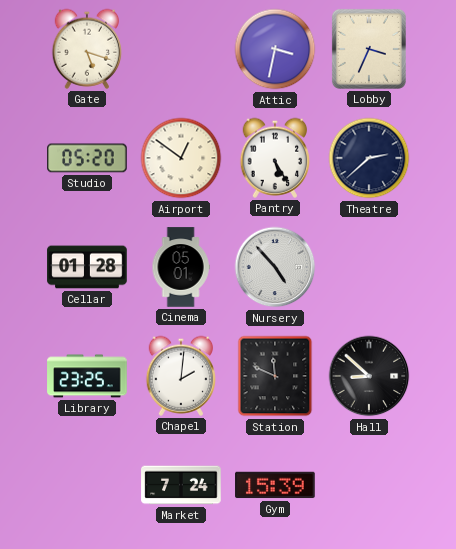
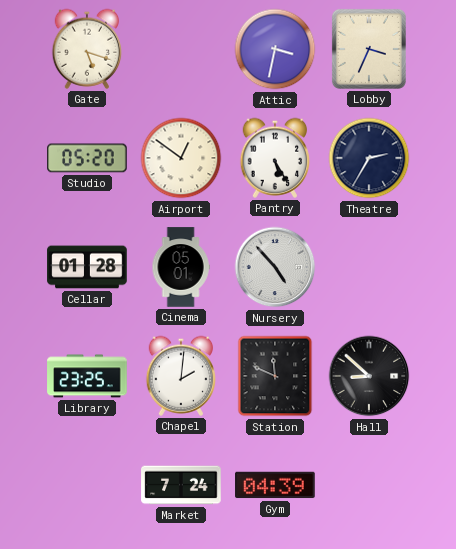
Theatre: 2:38 -> 2:35 (369, 158)
Gym: 15:39 -> 04:39 (275, 485)
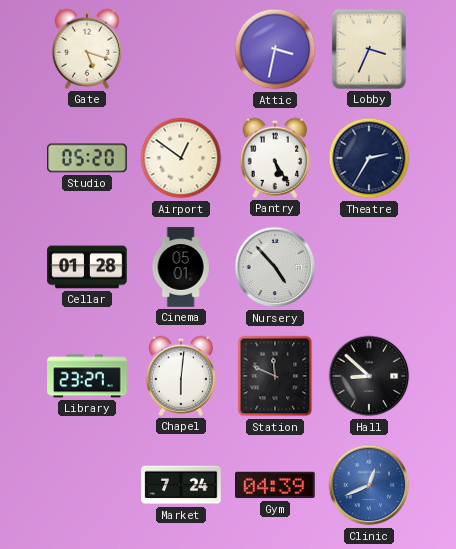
Library: 23:25 -> 23:27 (87, 376)
Chapel: 2:01 -> 6:01 (181, 376)
Clinic: none -> 12:41 (369, 485)
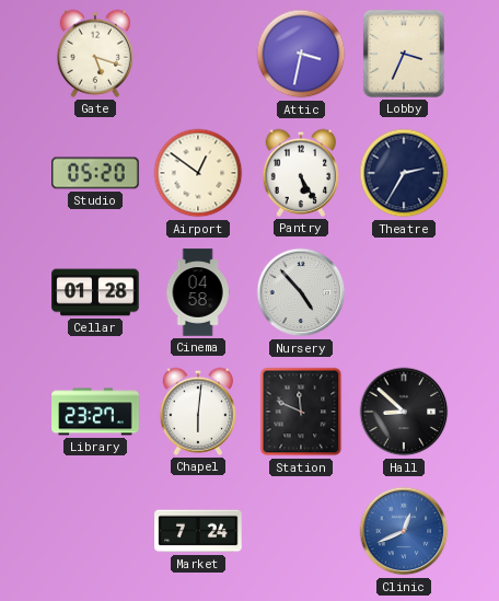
Cinema: 05:01 -> 04:58 (198, 292)
Gym: 04:39 -> none (275, 485)
